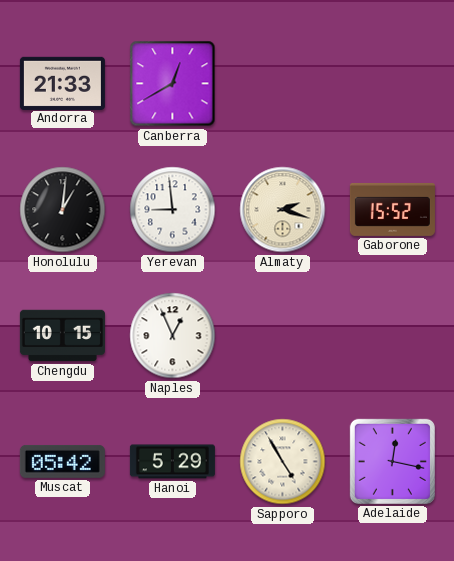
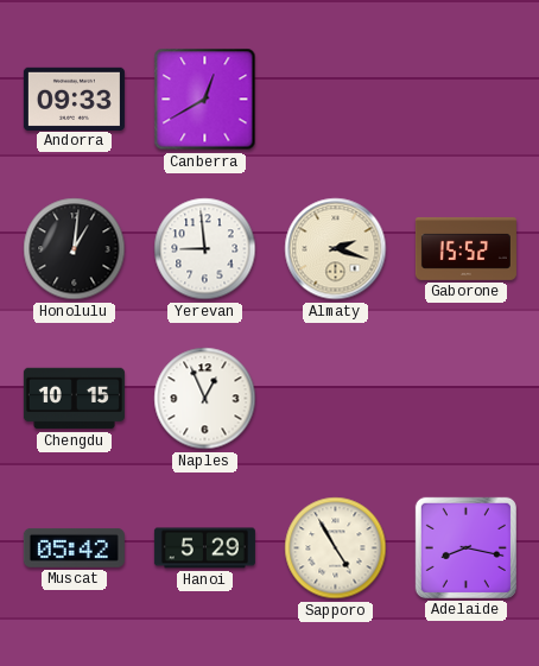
Andorra: 21:33 -> 09:33 (74, 99)
Adelaide: 12:17 -> 8:17 (465, 547)
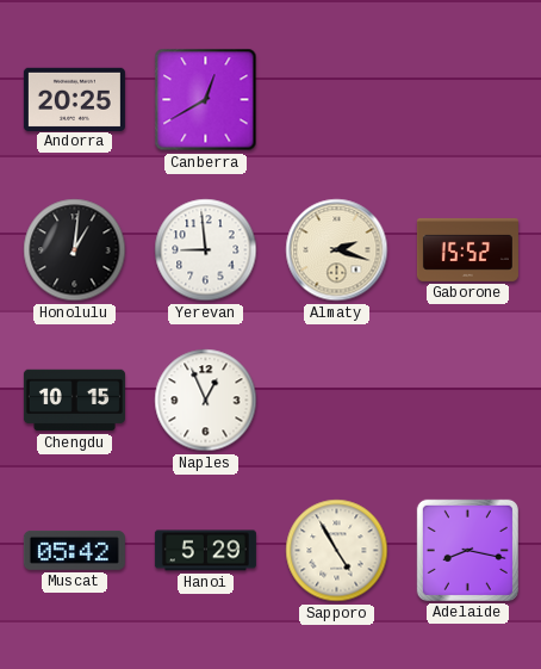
Andorra: 09:33 -> 20:25 (74, 99)
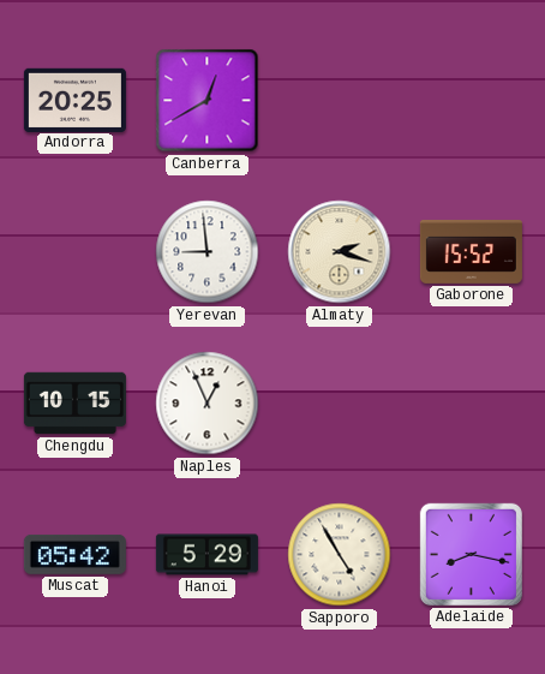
Honolulu: 1:01 -> none (75, 250)
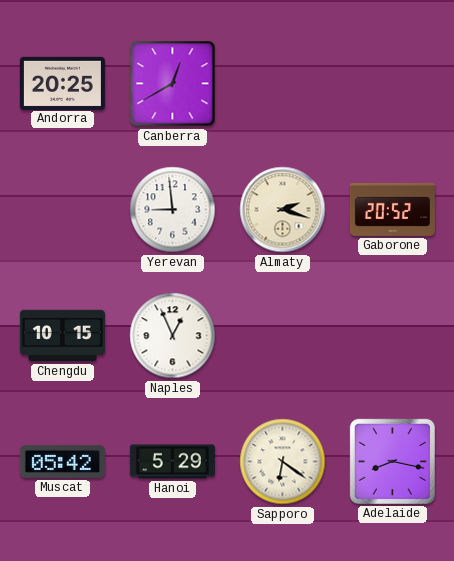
Gaborone: 15:52 -> 20:52 (392, 209)
Sapporo: 4:55 -> 6:21 (283, 462)
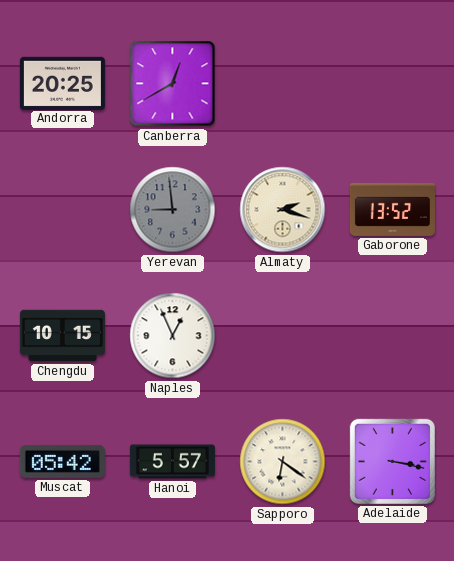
Yerevan dial: white -> grey (173, 210)
Gaborone: 20:52 -> 13:52 (392, 209)
Hanoi: 5:29 -> 5:57 (172, 462)
Adelaide: 8:17 -> 3:17 (392, 461)
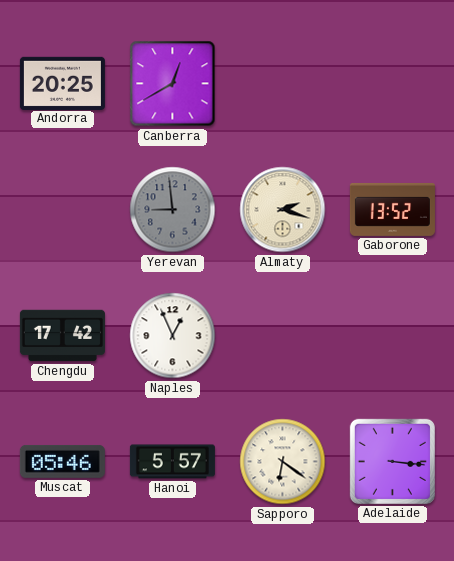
Chengdu: 10:15 -> 17:42 (62, 336)
Muscat: 05:42 -> 05:46 (62, 461)
Adelaide: 3:17 -> 3:16 (392, 461)
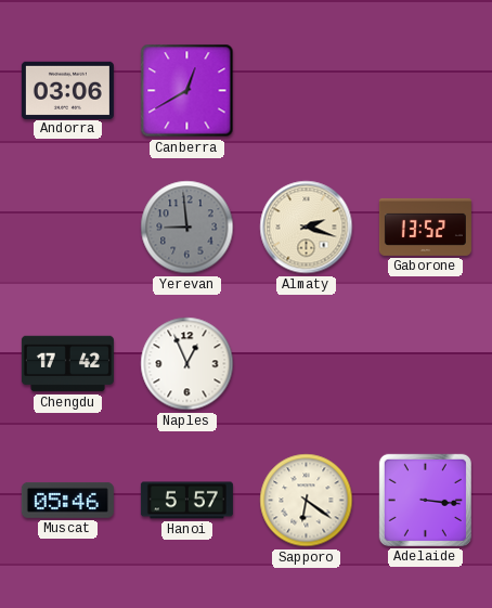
Andorra: 20:25 -> 03:06 (67, 90)
